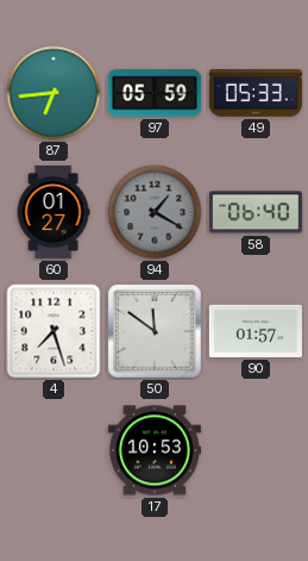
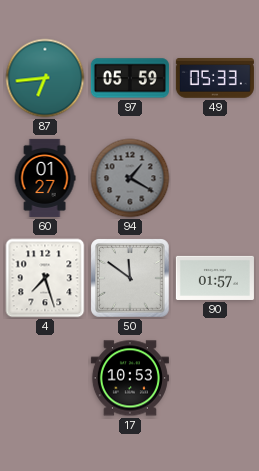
58: 06:40 -> none (256, 212)
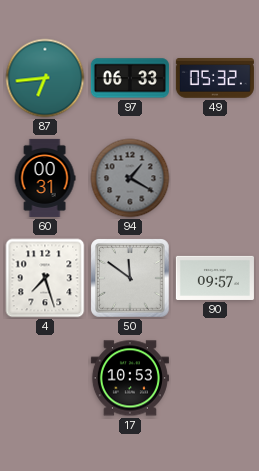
97: 05:59 -> 06:33 (130, 78)
49: 05:33 -> 05:32 (215, 79)
60: 01:27 -> 00:31 (45, 178)
90: 01:57 -> 09:57 (215, 278)
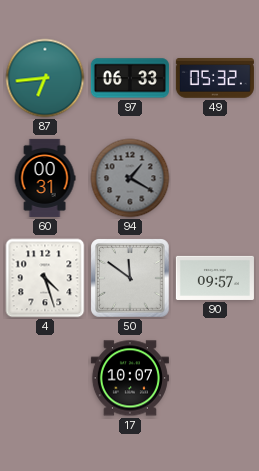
4: 7:27 -> 4:27 (45, 278)
17: 10:53 -> 10:07 (130, 378)
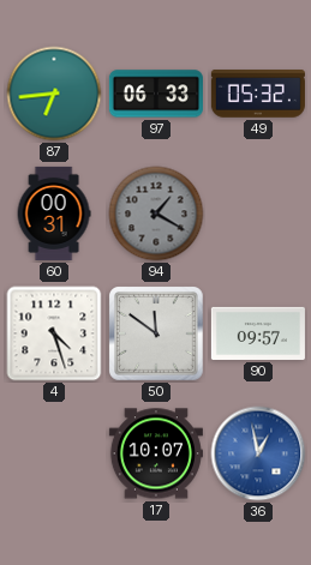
36: none -> 12:58 (258, 453)
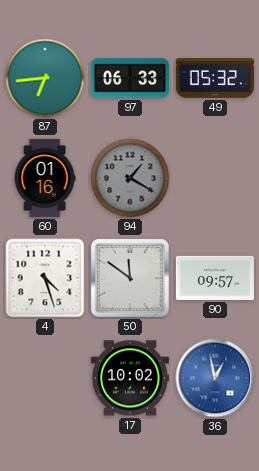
60: 00:31 -> 01:16 (45, 178)
17: 10:07 -> 10:02 (130, 378)
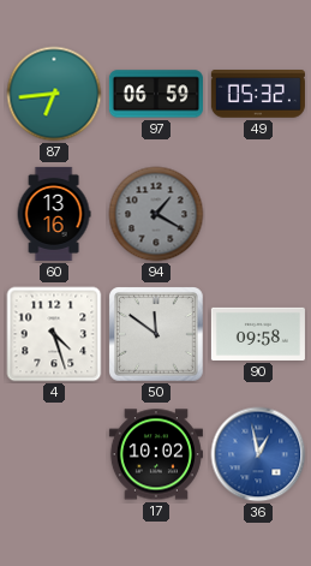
97: 06:33 -> 06:59 (156, 94)
60: 01:16 -> 13:16 (54, 214)
90: 09:57 -> 09:58 (258, 334)
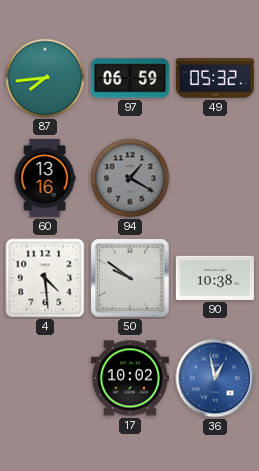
87: 6:44 -> 7:44 (45, 78)
4: 4:27 -> 4:29 (45, 278)
50: 11:51 -> 9:51 (131, 279)
90: 09:58 -> 10:38 (215, 278)
